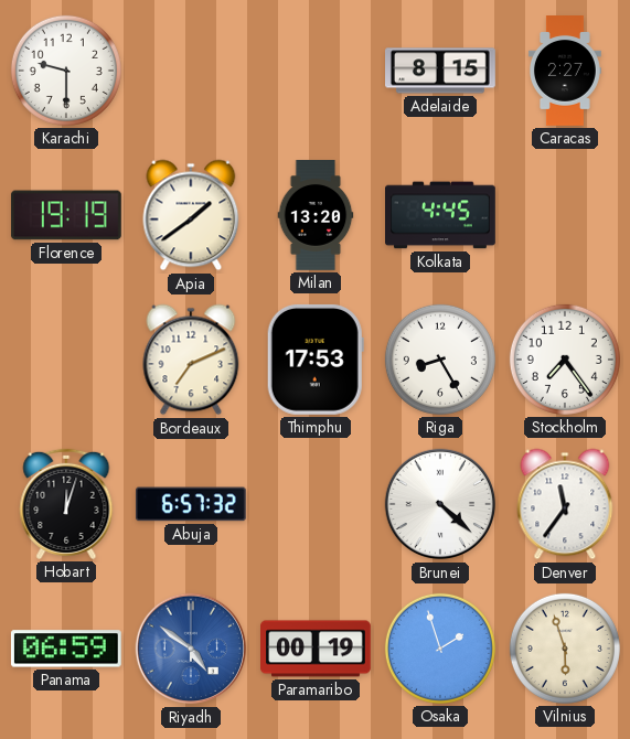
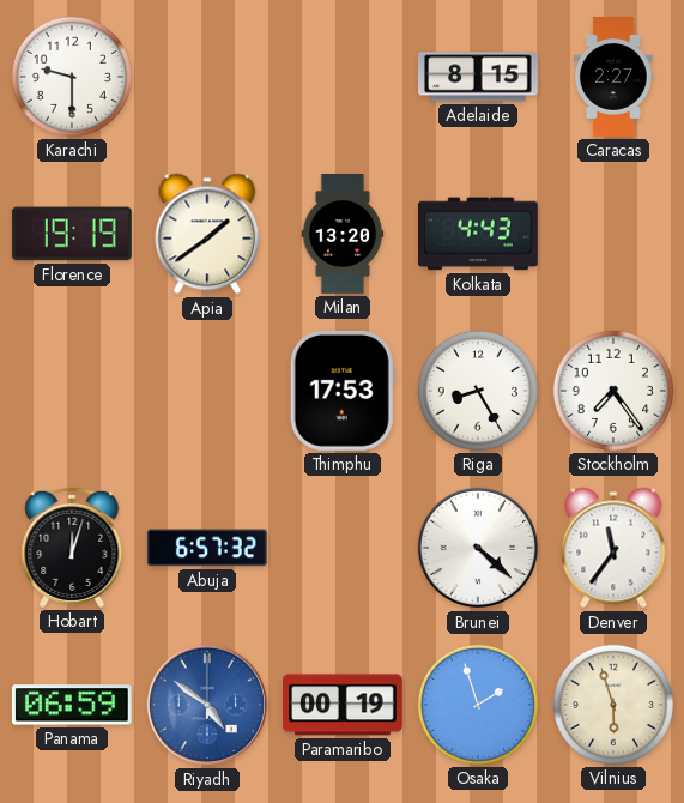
Kolkata: 4:45 -> 4:43 (479, 234)
Bordeaux: 7:11 -> none (191, 360)
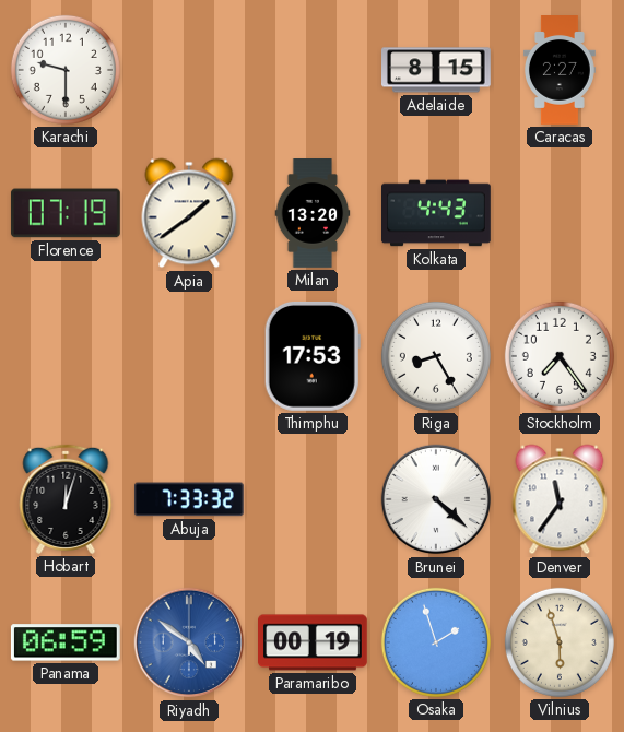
Florence: 19:19 -> 07:19 (66, 213)
Abuja: 6:57 -> 7:33 (189, 499)
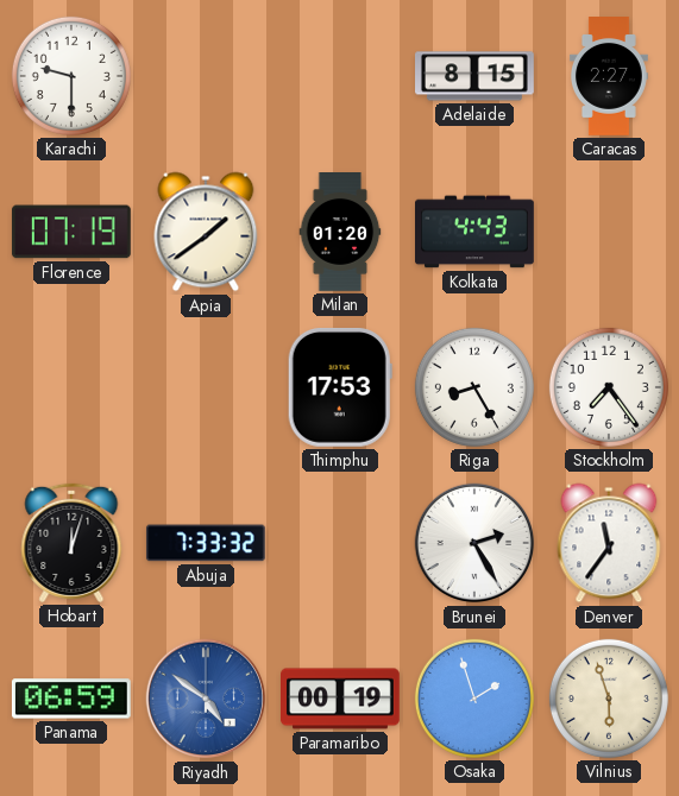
Milan: 13:20 -> 01:20 (340, 233)
Brunei: 4:22 -> 2:25 (474, 543)
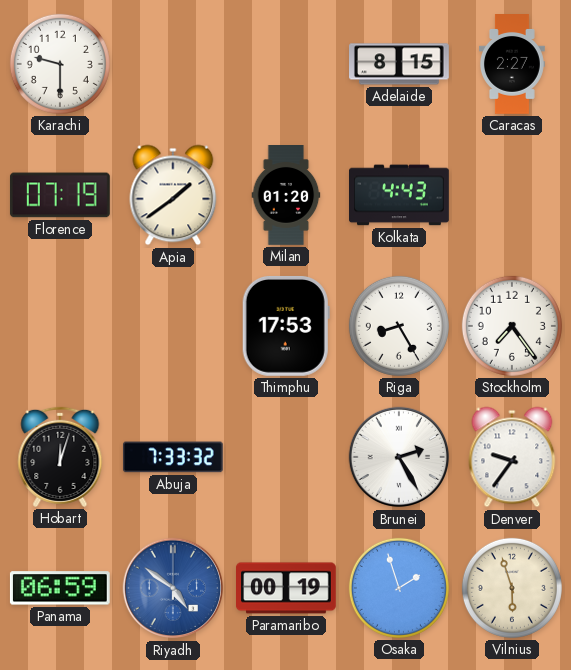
Denver: 11:36 -> 9:36 (512, 457)
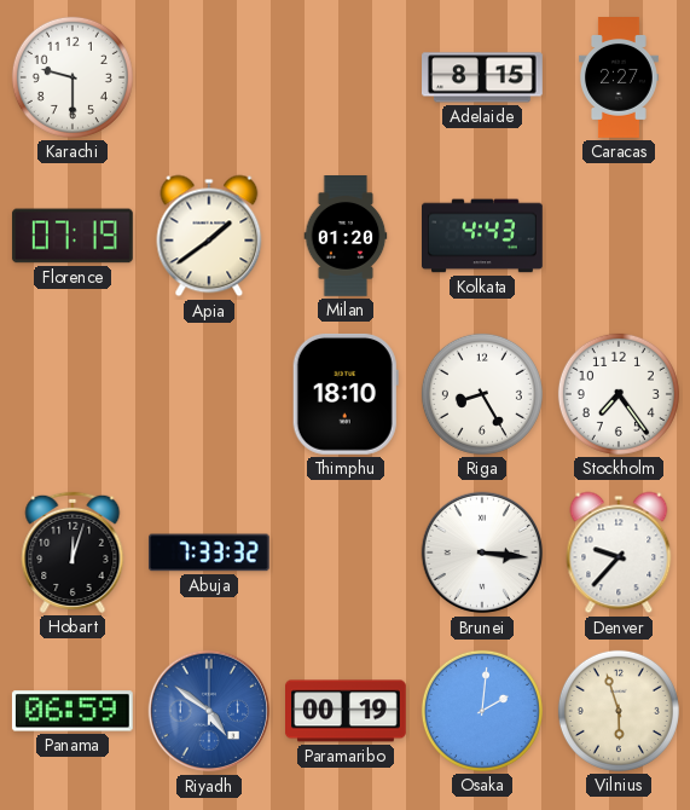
Thimphu: 17:53 -> 18:10 (346, 394)
Brunei: 2:25 -> 3:16 (482, 552)
Denver: 9:36 -> 9:37 (619, 552)
Osaka: 1:57 -> 2:01 (482, 711)
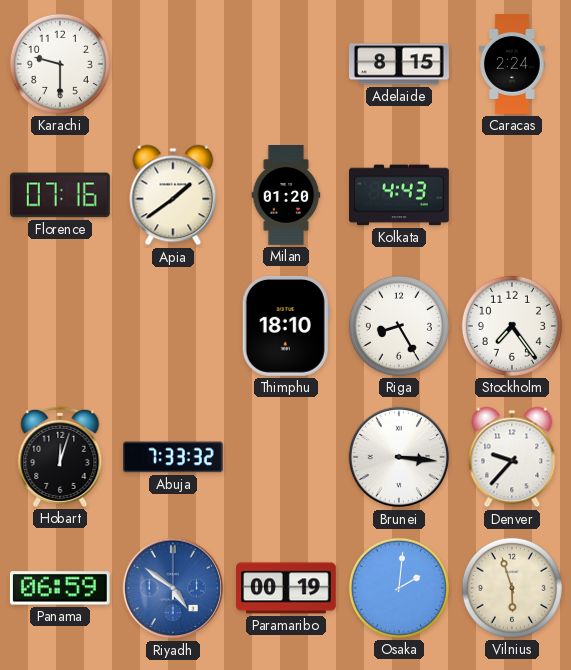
Caracas: 2:27 -> 2:24 (512, 65)
Florence: 07:19 -> 07:16 (60, 195)
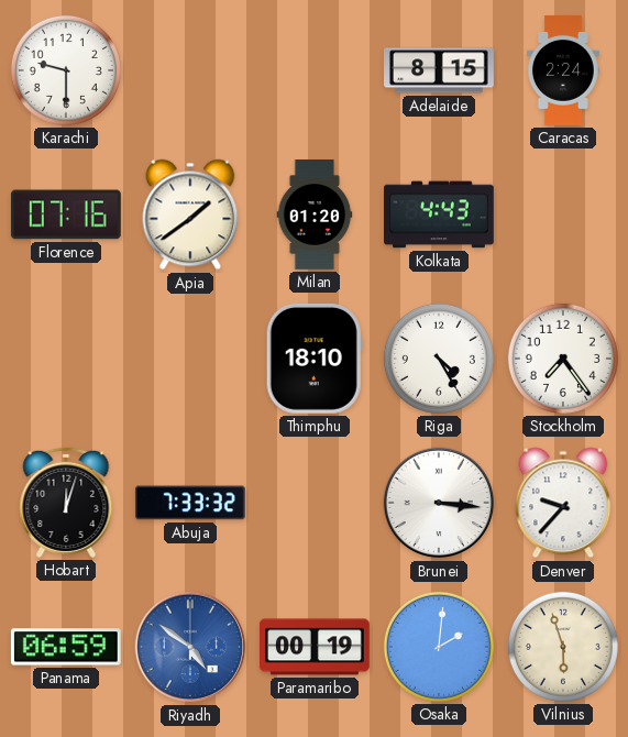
Riga: 8:25 -> 4:25 (439, 359)
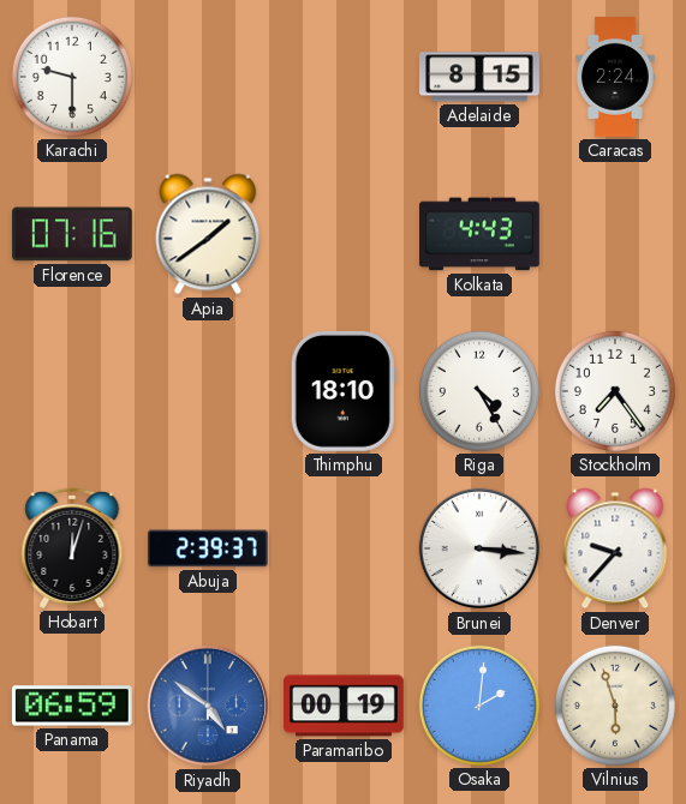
Milan: 01:20 -> none (315, 216)
Abuja: 7:33 -> 2:39 (208, 548)
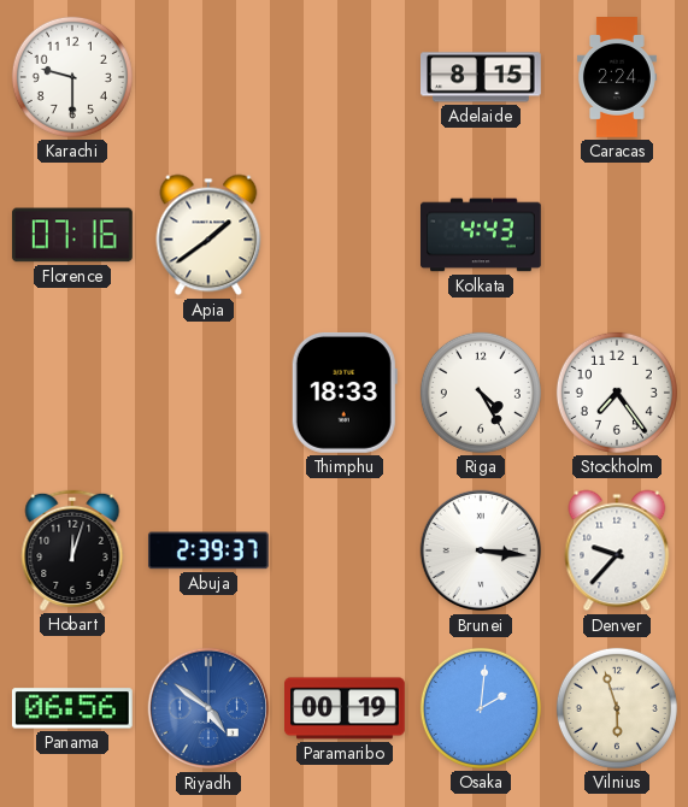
Thimphu: 18:10 -> 18:33 (345, 393)
Panama: 06:59 -> 06:56 (72, 708)
